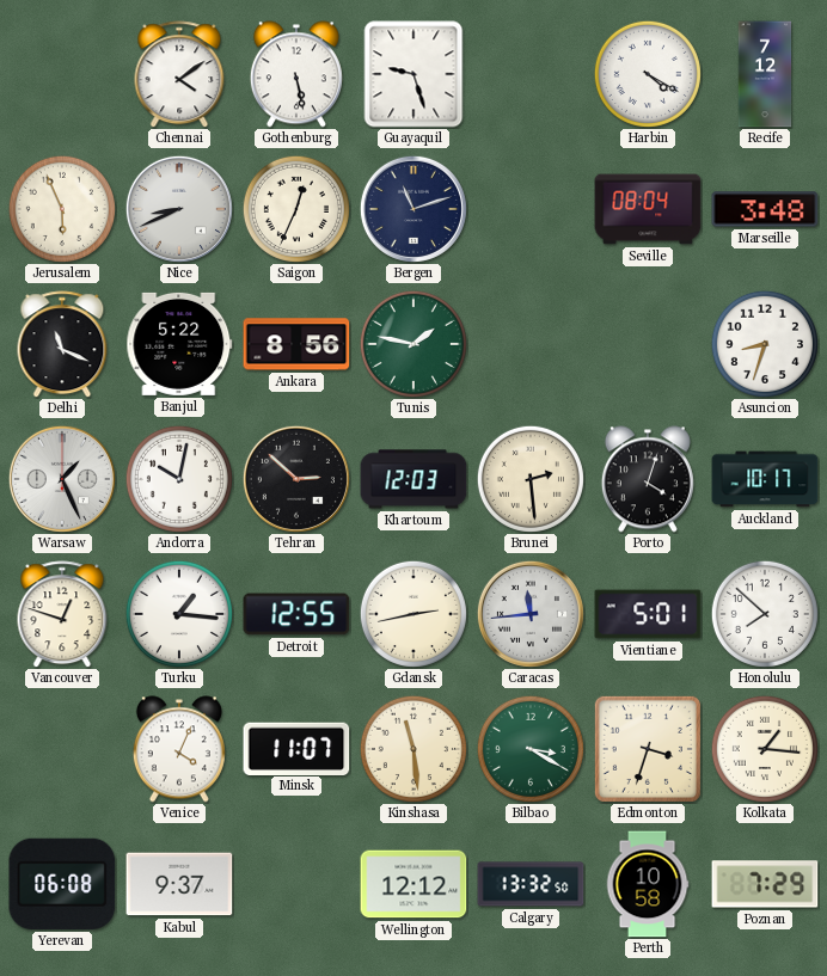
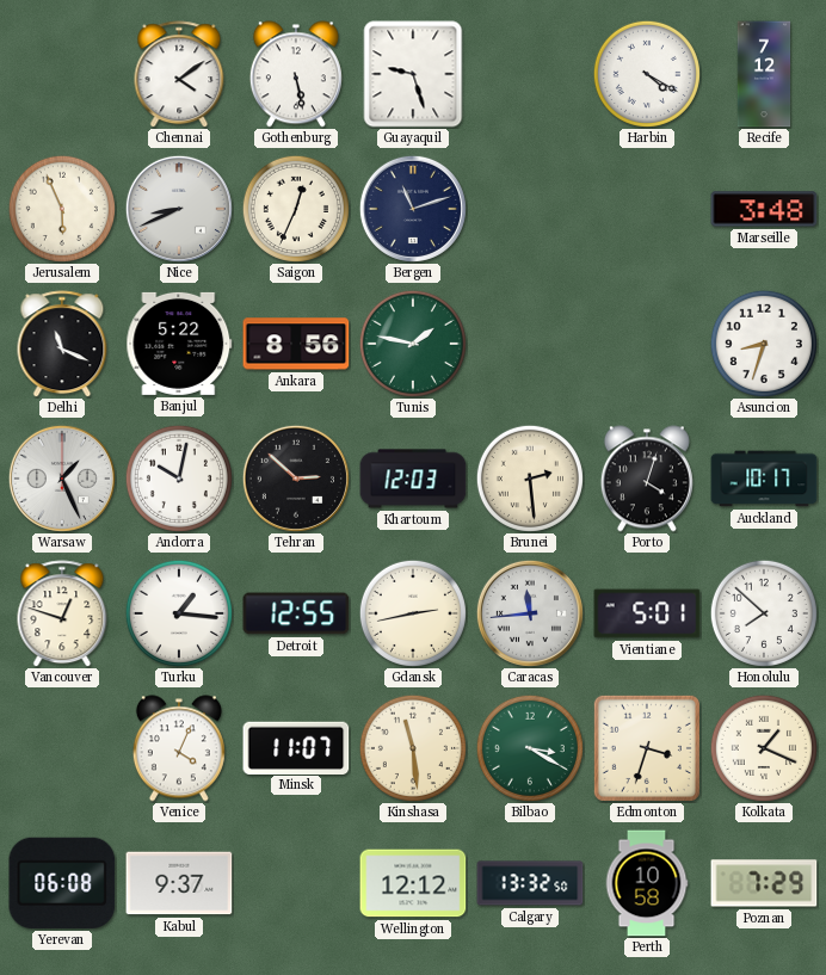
Seville: 08:04 -> none (648, 209)
Kolkata: 1:16 -> 1:19 (764, 748)
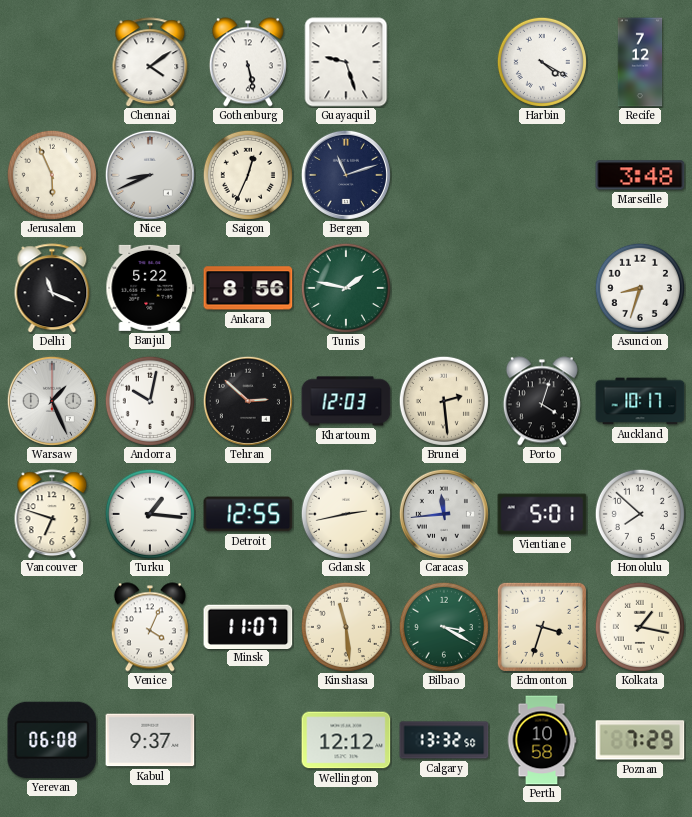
Vancouver: 12:48 -> 6:48 (52, 514)
Kolkata: 1:19 -> 1:17 (640, 627)
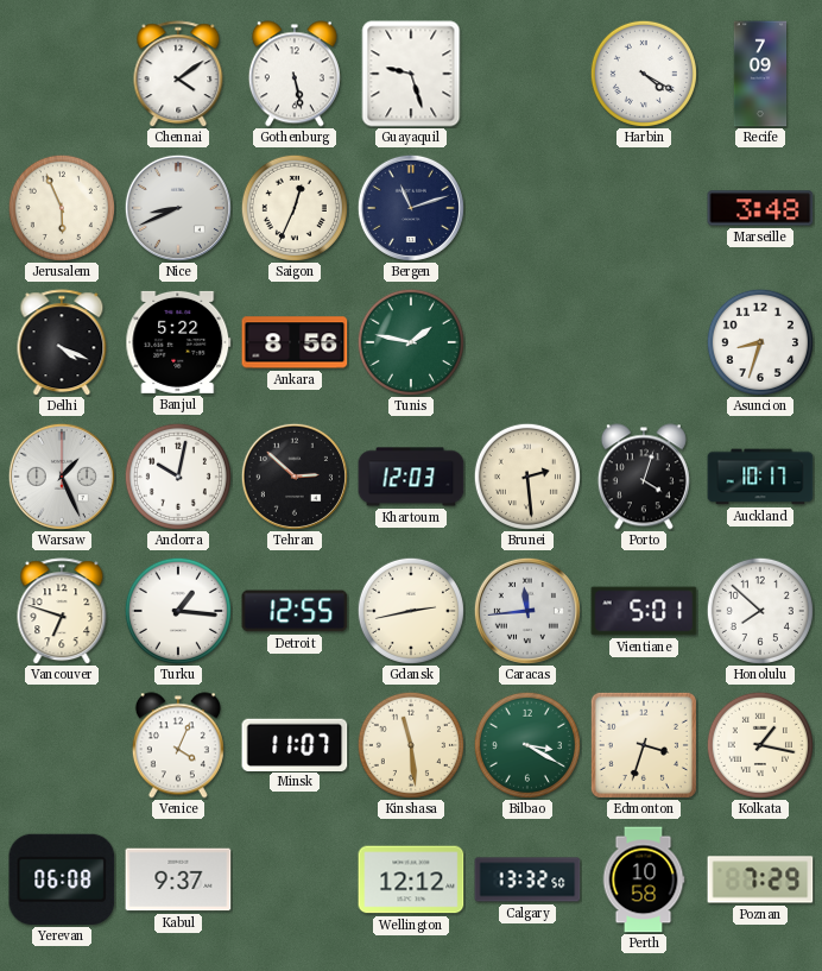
Recife: 7:12 -> 7:09 (760, 74)
Delhi: 11:19 -> 4:19 (62, 342)
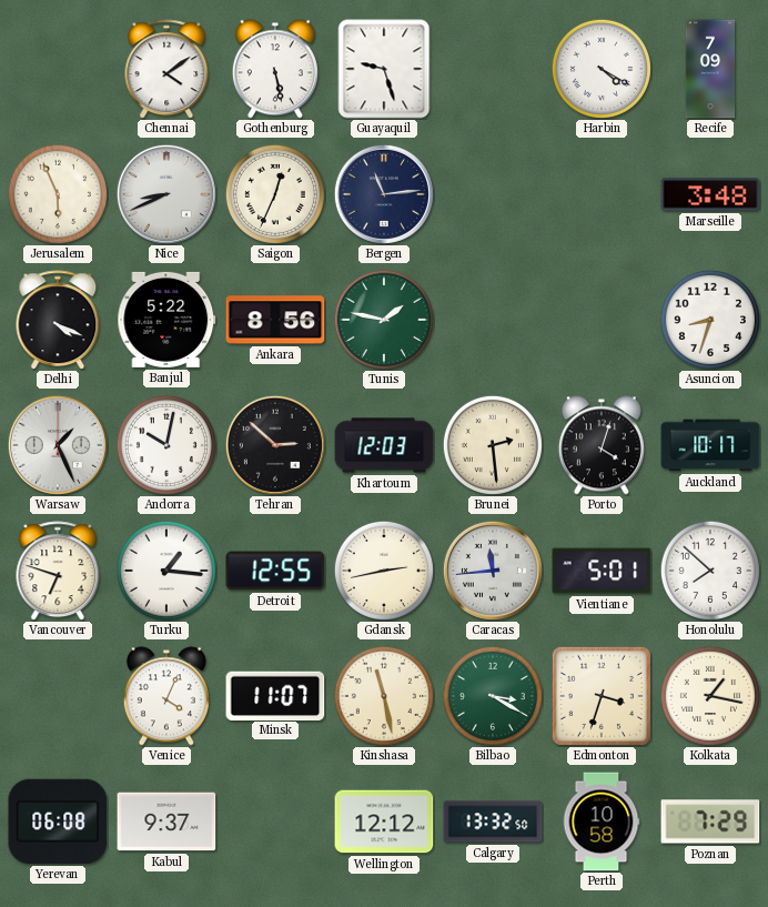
Bergen: 11:12 -> 11:14 (384, 194)
Kinshasa: 11:29 -> 11:28 (384, 696)
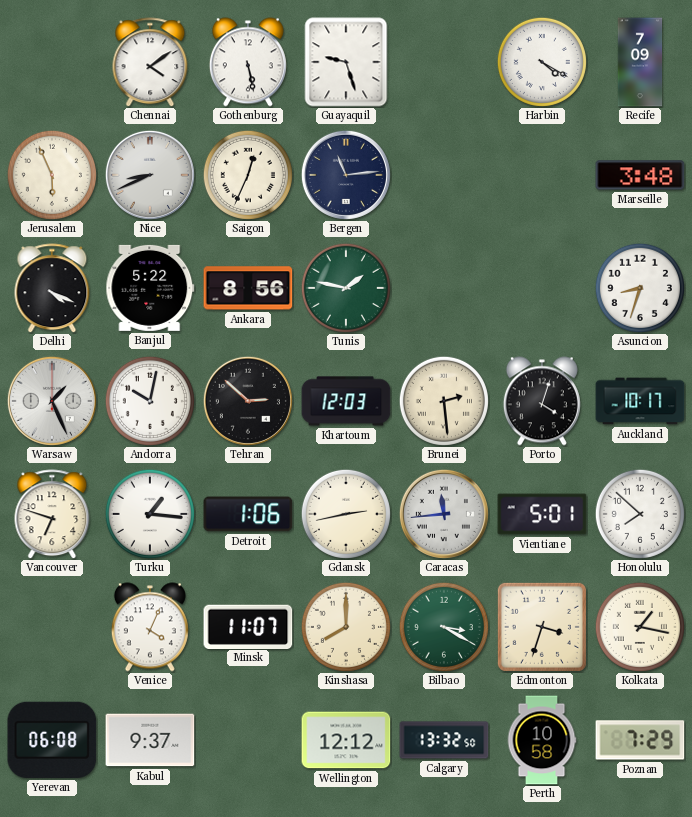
Detroit: 12:55 -> 1:06 (248, 514)
Kinshasa: 11:28 -> 8:00 (346, 627)
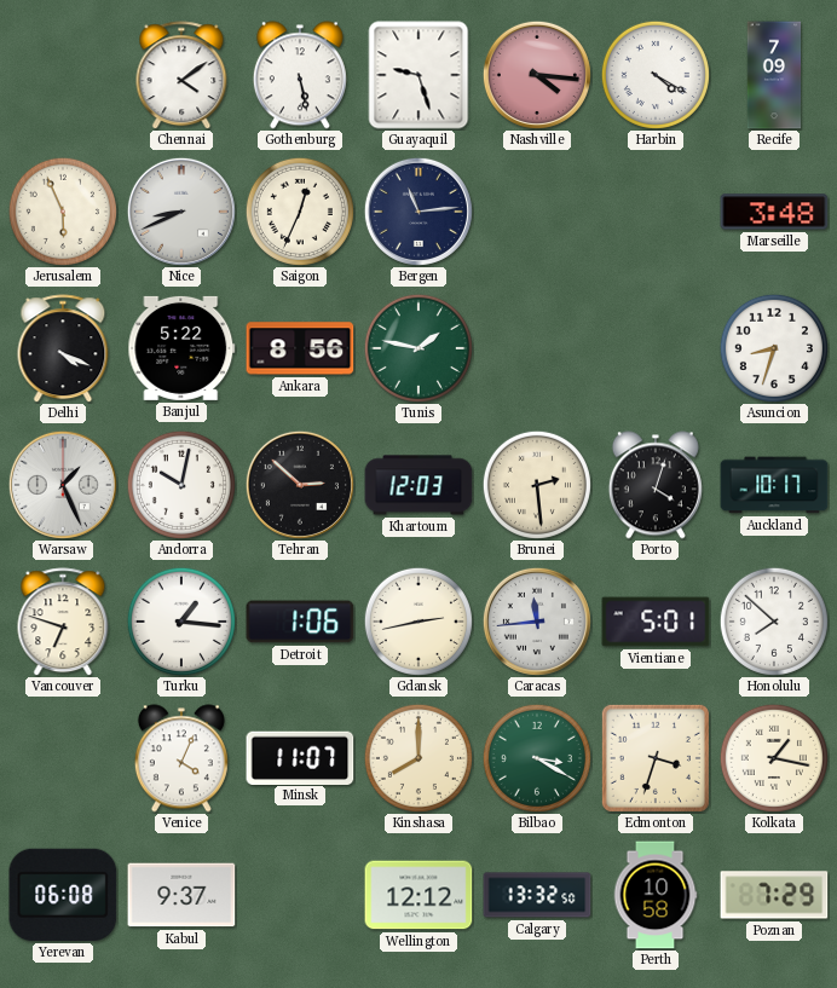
Nashville: none -> 4:16 (537, 75)
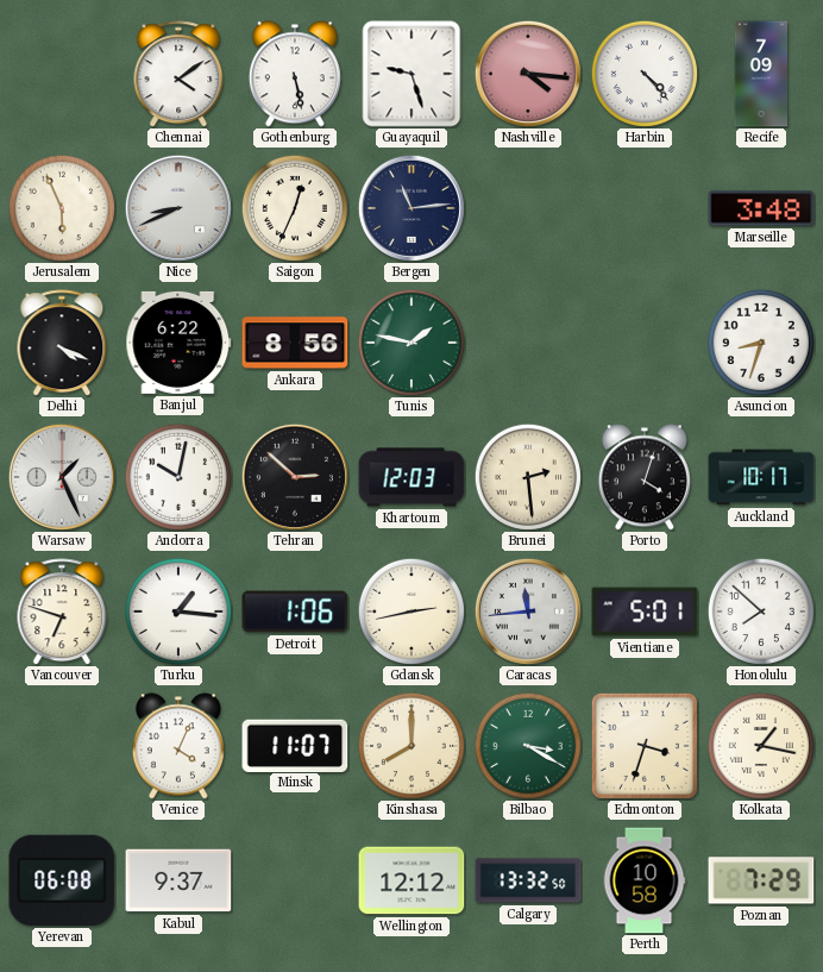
Harbin: 4:20 -> 4:23 (645, 74)
Banjul: 5:22 -> 6:22 (178, 343)
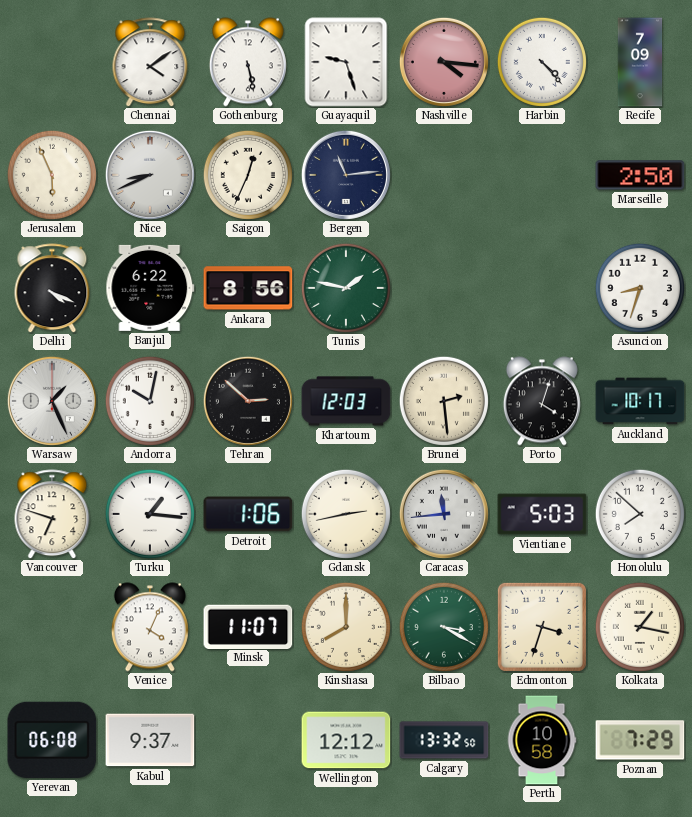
Marseille: 3:48 -> 2:50 (640, 175)
Vientiane: 5:01 -> 5:03 (542, 514)
